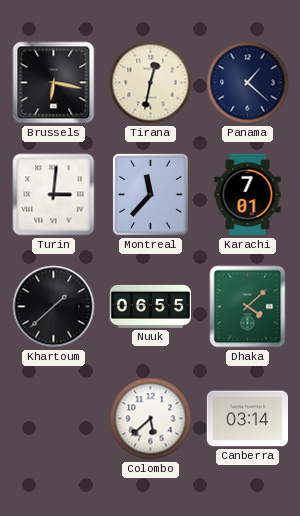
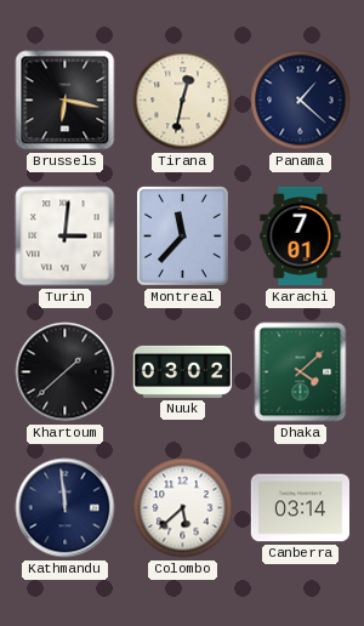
Nuuk: 06:55 -> 03:02 (182, 371)
Kathmandu: none -> 11:59 (66, 508)
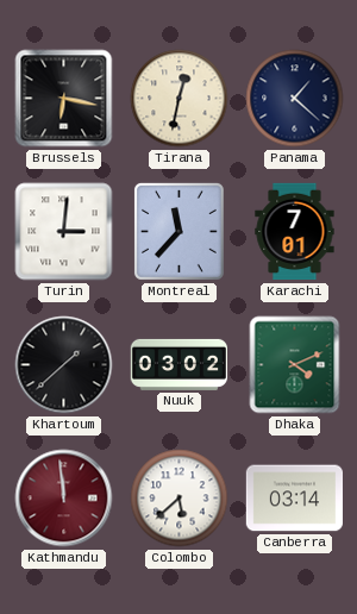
Dhaka: 4:08 -> 4:11 (295, 365)
Kathmandu dial: navy -> burgundy (64, 499)
